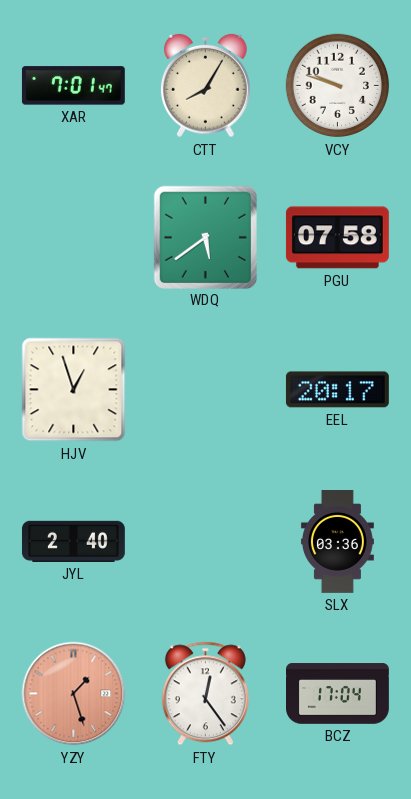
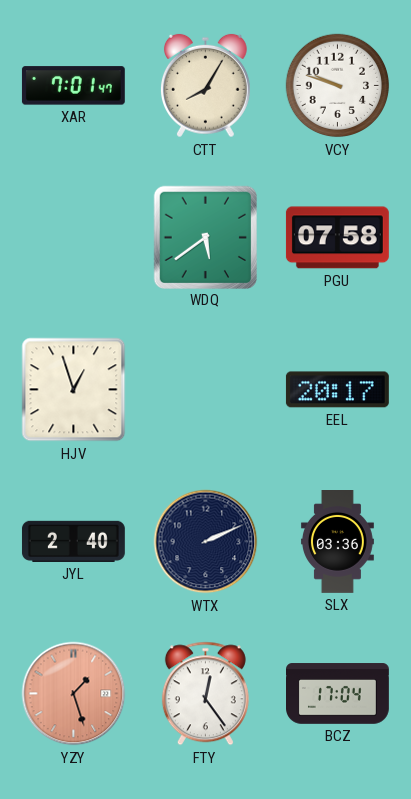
WTX: none -> 2:11 (206, 542)
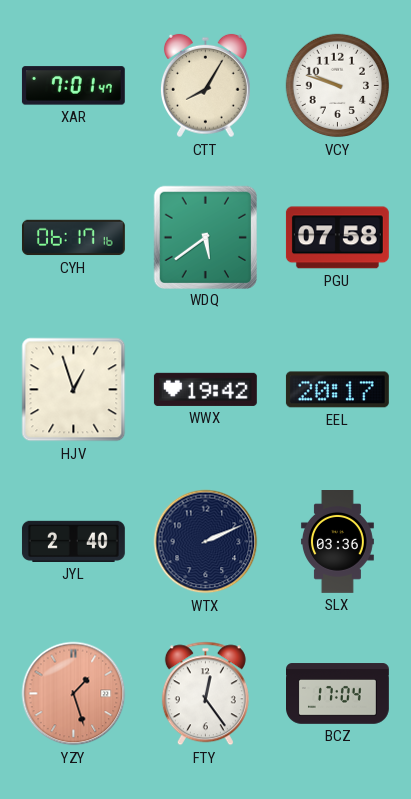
CYH: none -> 06:17 (73, 238)
WWX: none -> 19:42 (205, 389)
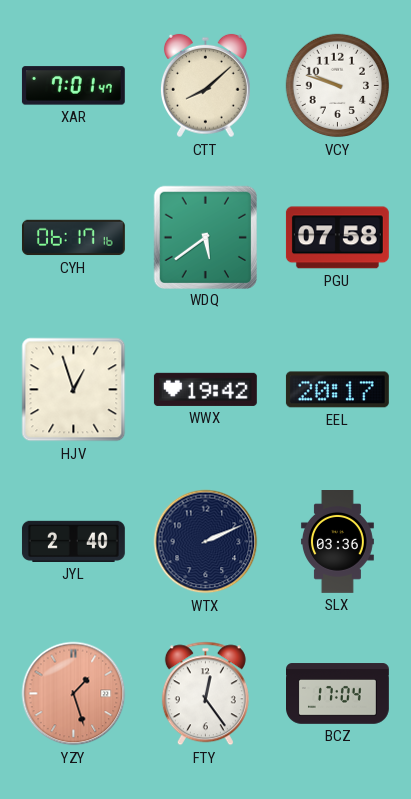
CTT: 8:05 -> 8:08 (205, 86)
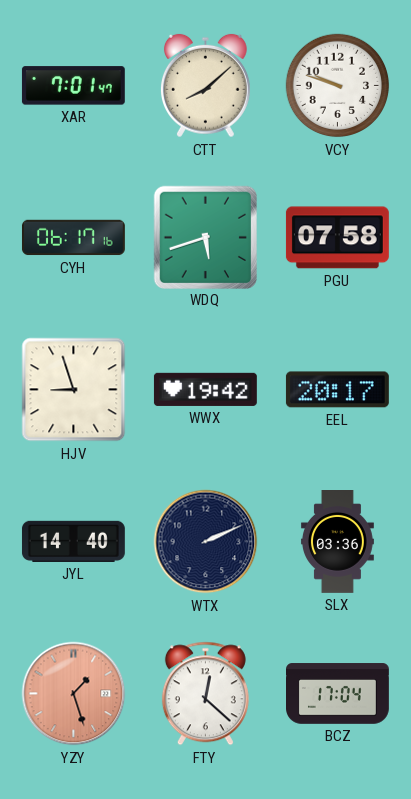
WDQ: 5:39 -> 5:42 (205, 237)
HJV: 12:57 -> 8:57 (74, 390)
JYL: 2:40 -> 14:40 (73, 541)
FTY: 12:24 -> 12:22 (205, 694)
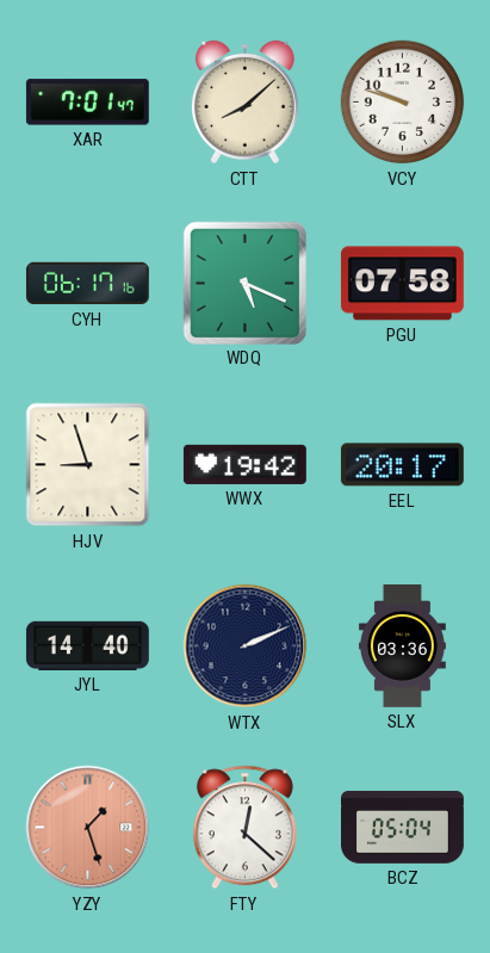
WDQ: 5:42 -> 5:19 (244, 283)
BCZ: 17:04 -> 05:04 (403, 828)
